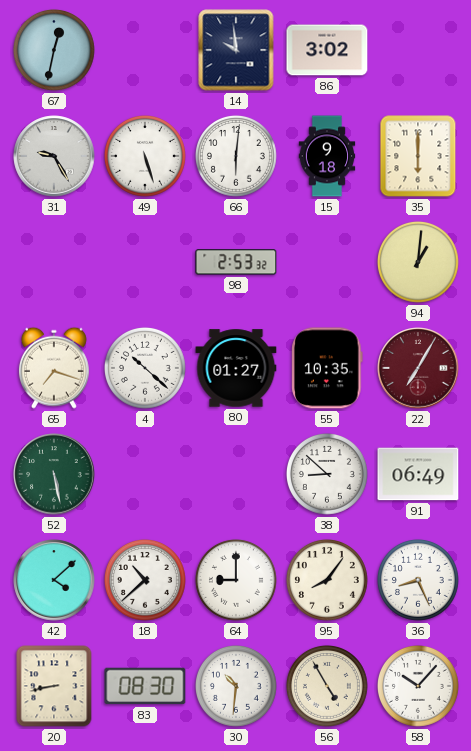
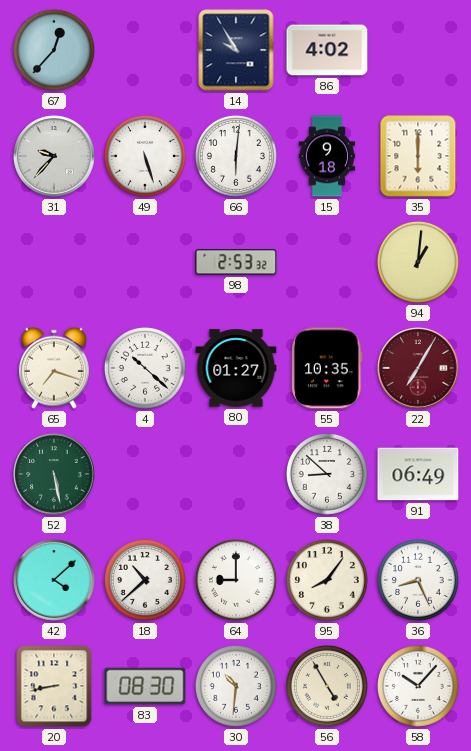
67: 12:32 -> 12:37 (54, 50)
14: 9:59 -> 9:55 (236, 50)
86: 3:02 -> 4:02 (327, 50)
31: 9:25 -> 9:37 (54, 156)
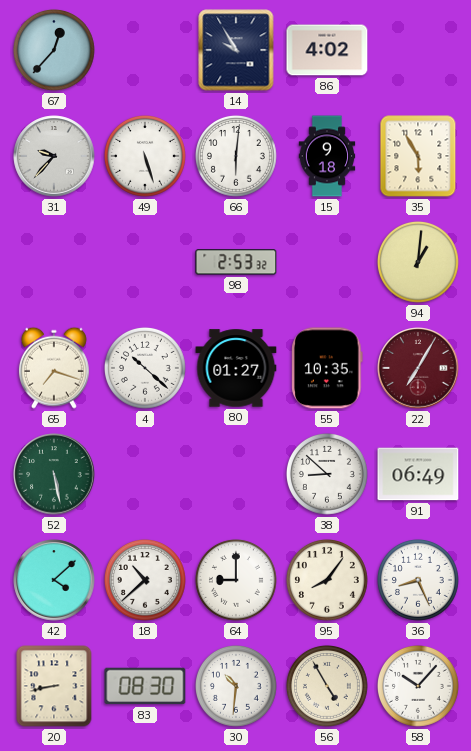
35: 6:00 -> 5:55 (418, 156)
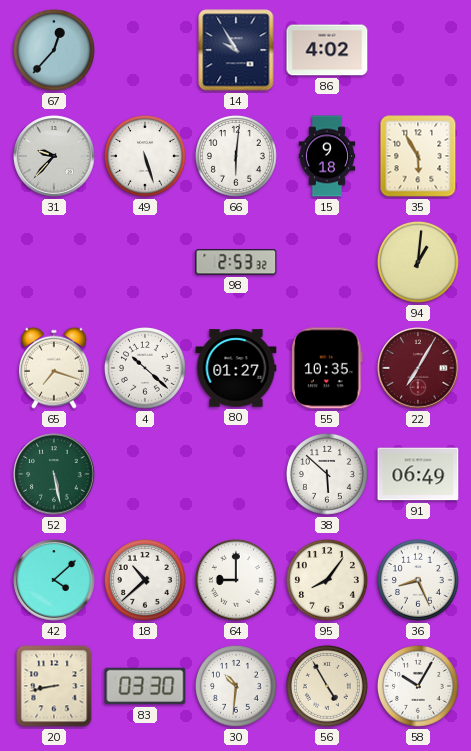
38: 8:52 -> 5:52 (327, 474)
83: 08:30 -> 03:30 (145, 686)
58: 10:07 -> 10:05 (418, 686)
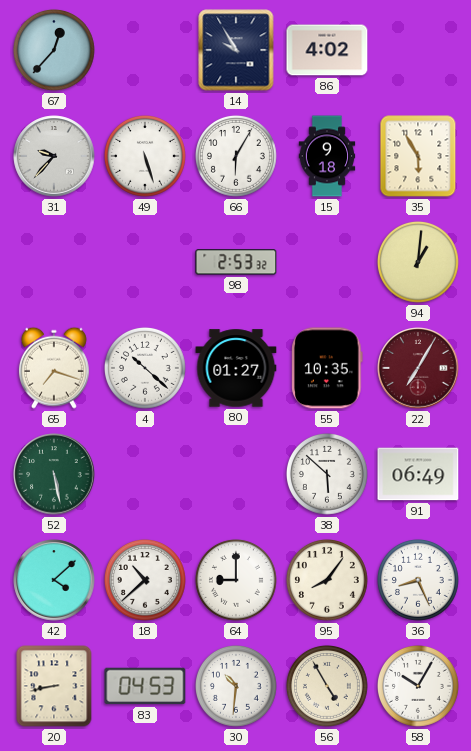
66: 6:01 -> 6:05 (236, 156)
83: 03:30 -> 04:53 (145, 686)
